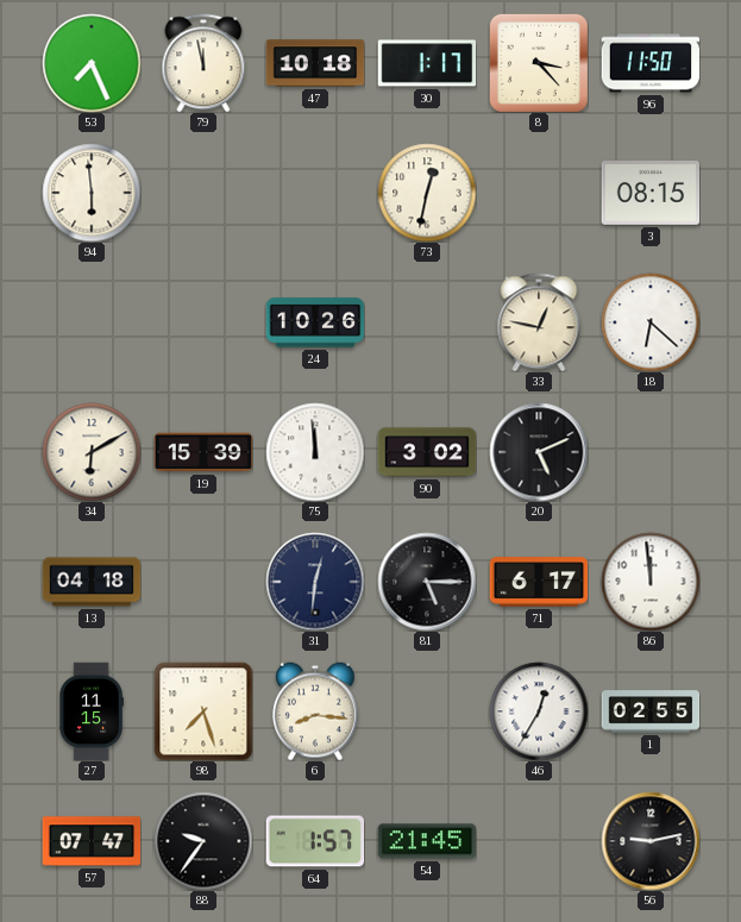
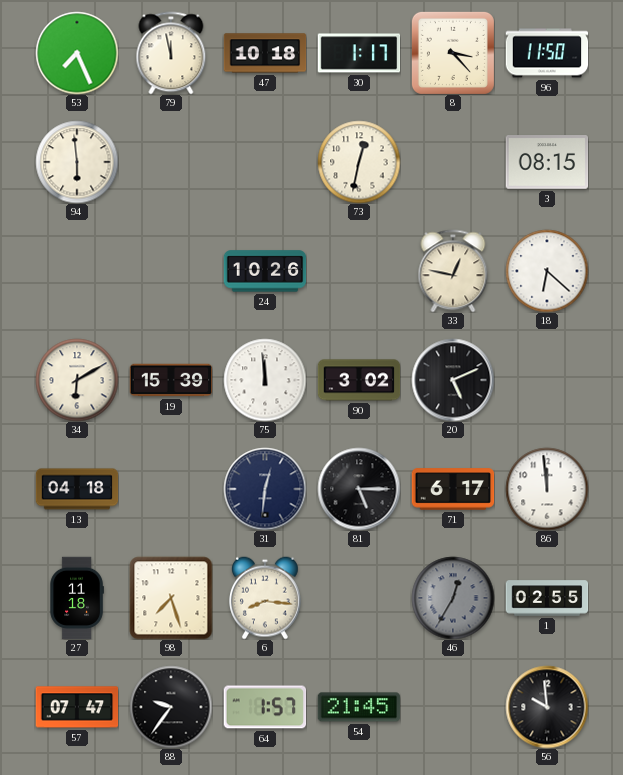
27: 11:15 -> 11:18 (77, 598)
46 dial: white -> grey (453, 598)
56: 9:13 -> 9:59 (547, 707)
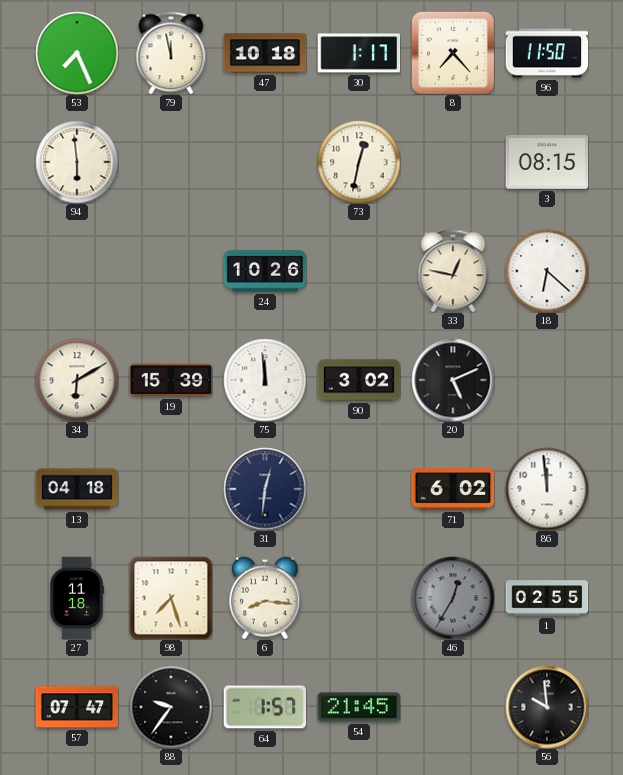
8: 3:23 -> 7:23 (453, 53)
81: 5:15 -> none (359, 489)
71: 6:17 -> 6:02 (453, 489)
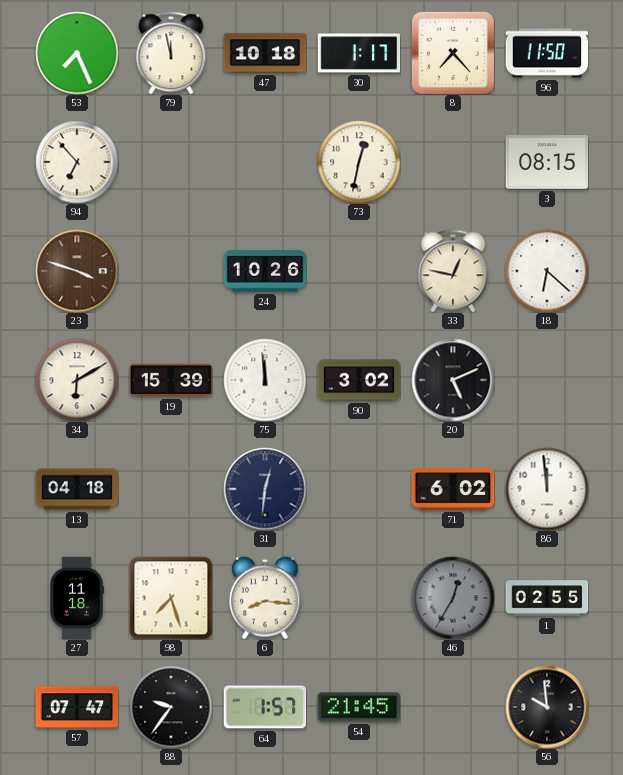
94: 5:59 -> 6:53 (77, 162)
23: none -> 3:48 (77, 271)
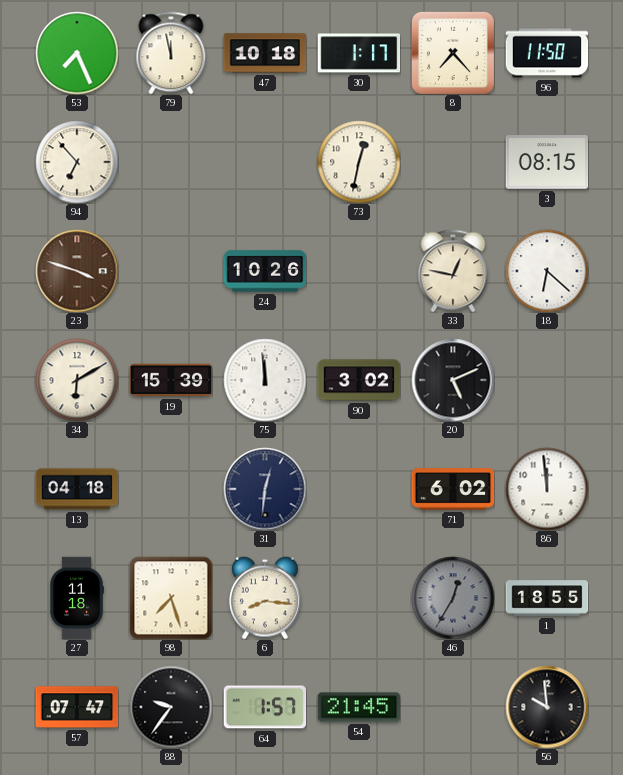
1: 02:55 -> 18:55 (547, 598)
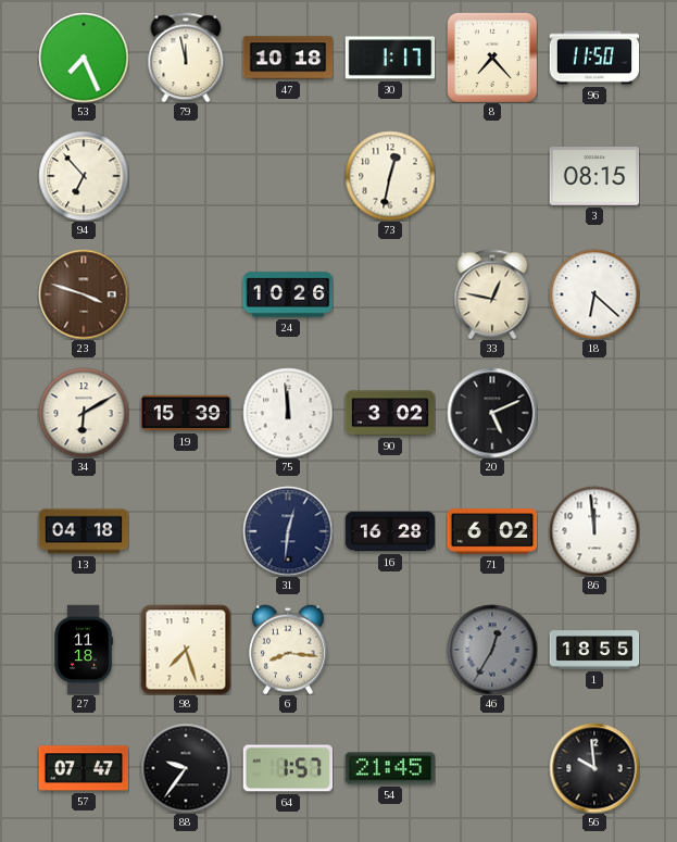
16: none -> 16:28 (390, 531)
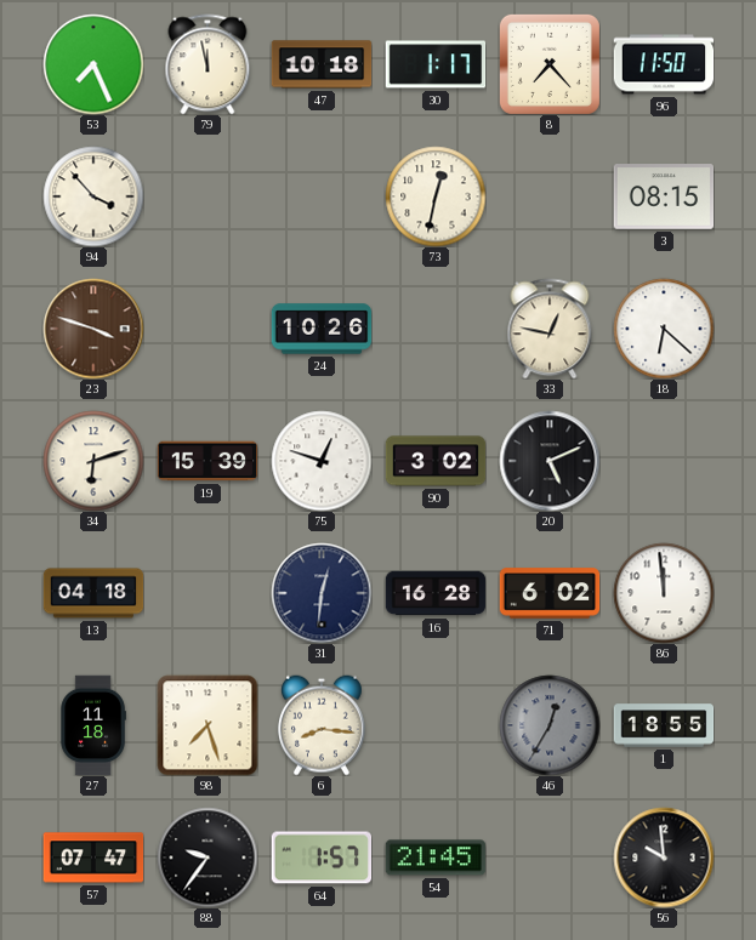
94: 6:53 -> 3:53 (93, 196)
34: 6:10 -> 6:12 (93, 461)
75: 11:59 -> 12:48 (322, 461)
